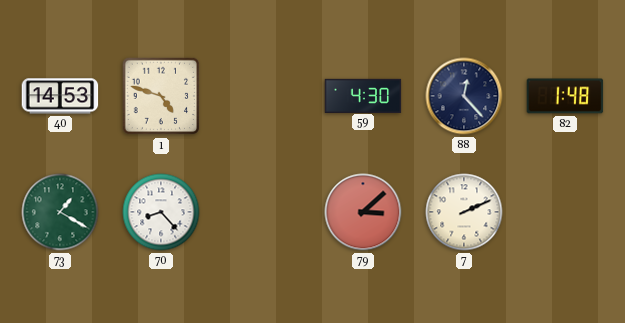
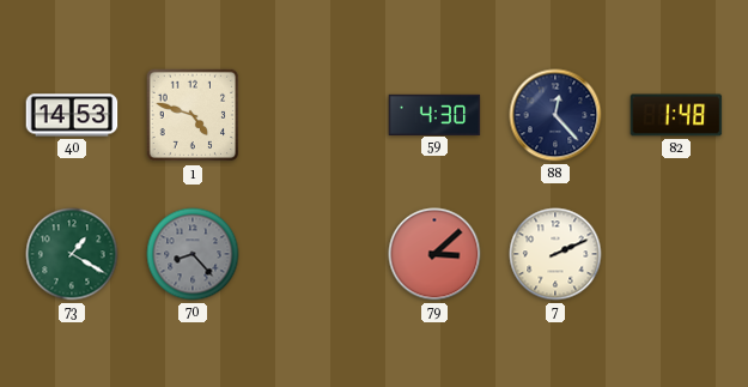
70 dial: white -> grey (193, 254)
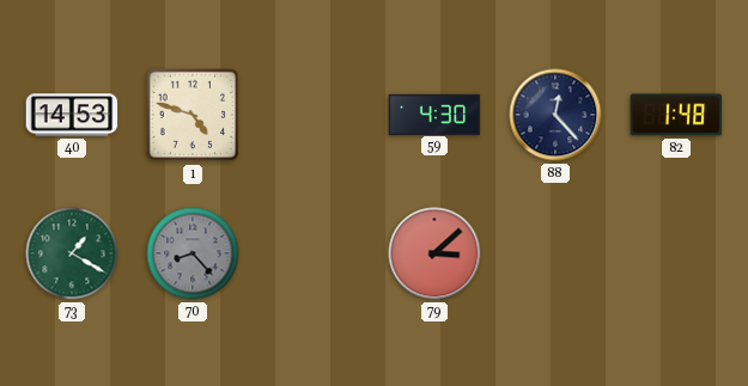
7: 2:11 -> none (555, 254)
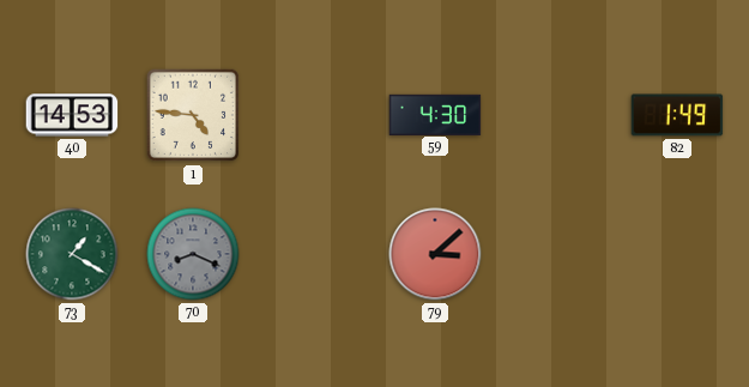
1: 4:48 -> 4:46 (193, 115)
88: 12:23 -> none (555, 115)
82: 1:48 -> 1:49 (677, 115)
70: 8:23 -> 8:19 (193, 254)
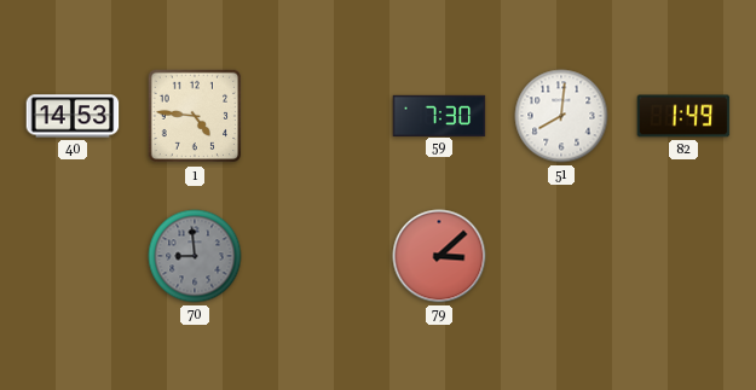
59: 4:30 -> 7:30 (439, 115)
51: none -> 8:01 (561, 116)
73: 1:20 -> none (72, 254)
70: 8:19 -> 8:59 (195, 256)
